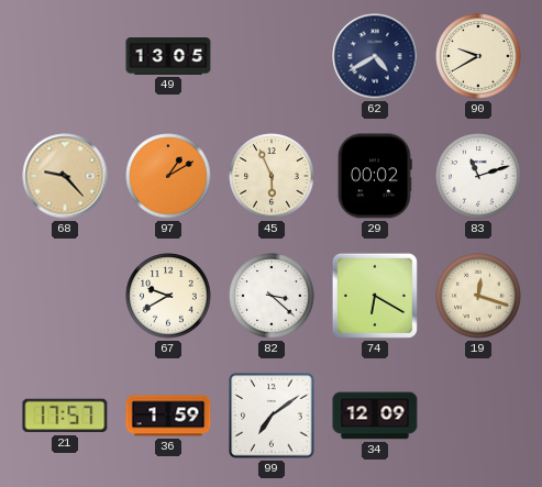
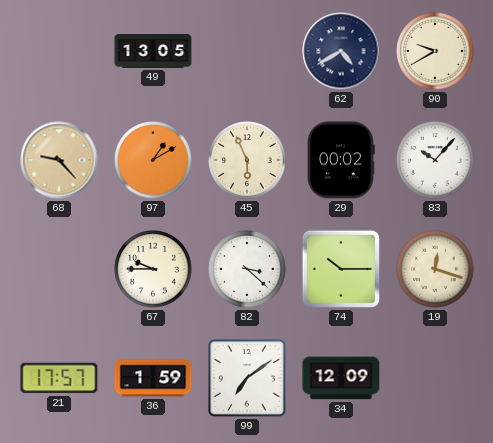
83: 11:12 -> 10:07 (435, 160)
67: 9:40 -> 9:45 (153, 269)
74: 6:20 -> 10:15 (341, 269)
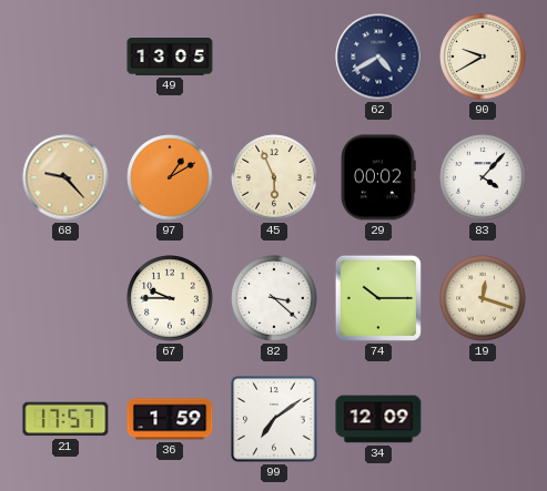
83: 10:07 -> 4:07 (483, 177)
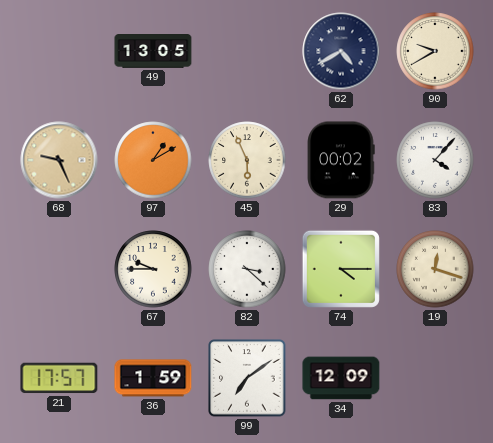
68: 9:23 -> 9:26 (59, 160)
74: 10:15 -> 4:15 (341, 269)
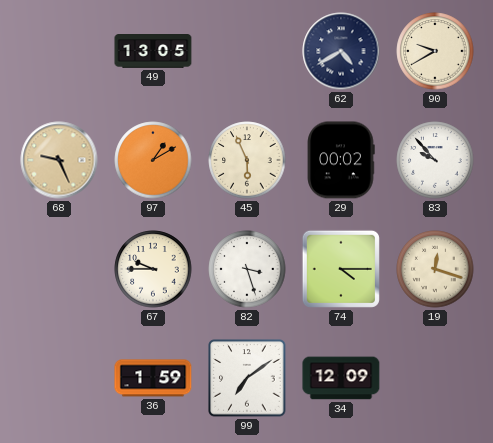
83: 4:07 -> 9:53 (435, 160)
82: 3:22 -> 3:27 (247, 269)
21: 17:57 -> none (59, 378)
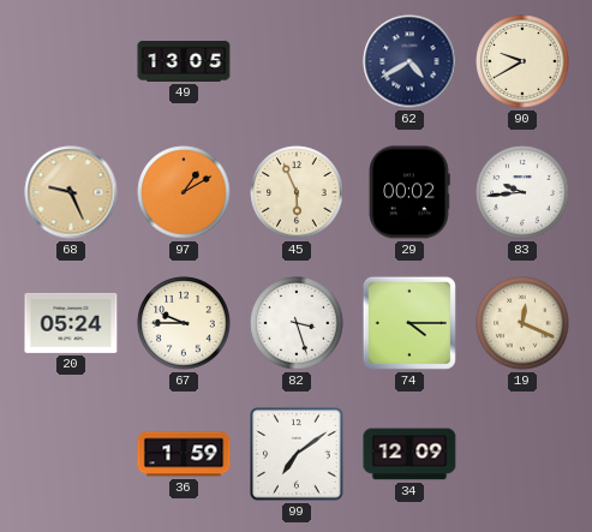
83: 9:53 -> 9:44 (522, 192)
20: none -> 05:24 (71, 323)
19: 12:18 -> 12:19 (522, 323)
